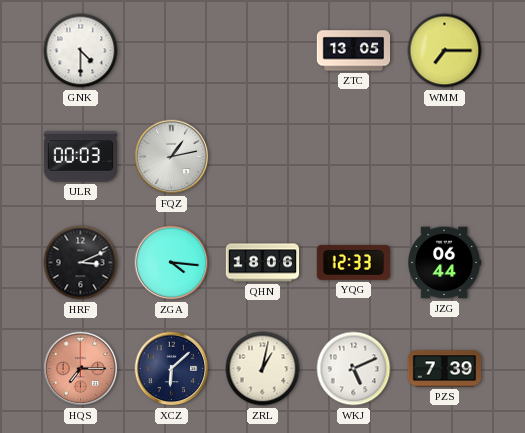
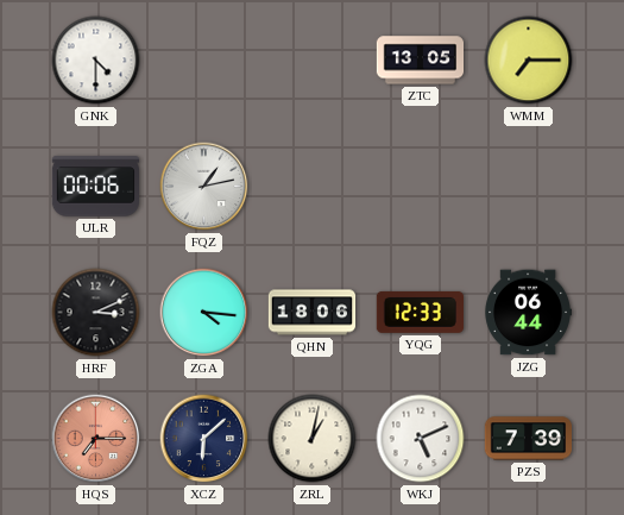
ULR: 00:03 -> 00:06 (95, 187)
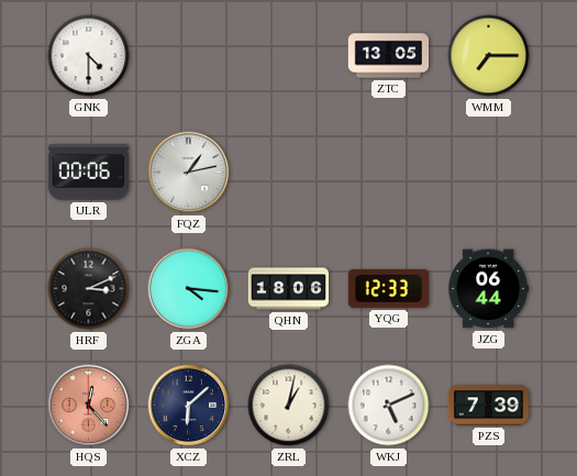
HQS: 7:15 -> 12:23 (89, 406)
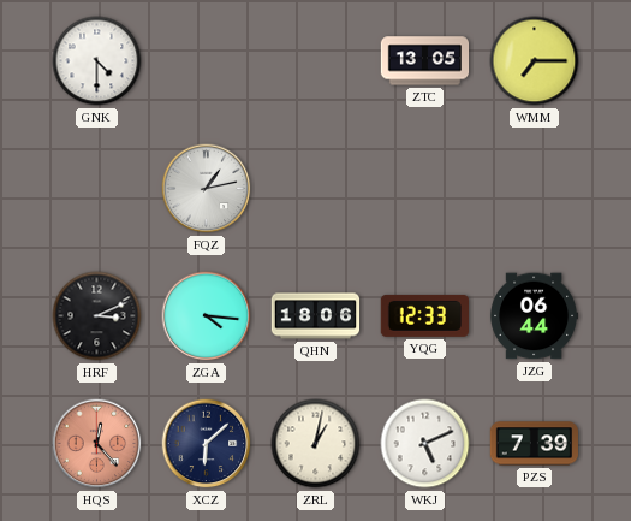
ULR: 00:06 -> none (88, 173)
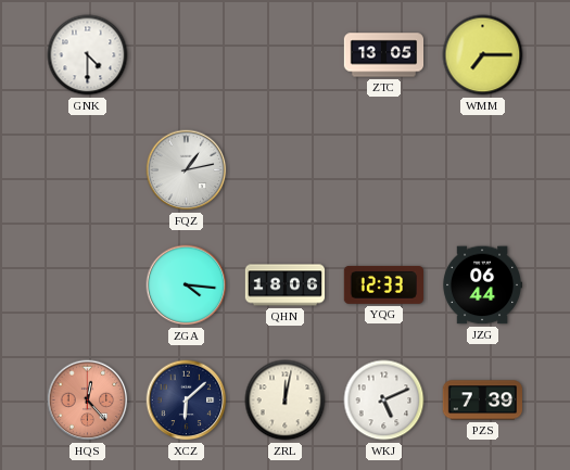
HRF: 3:11 -> none (97, 316)
ZRL: 1:02 -> 12:02 (286, 401)
